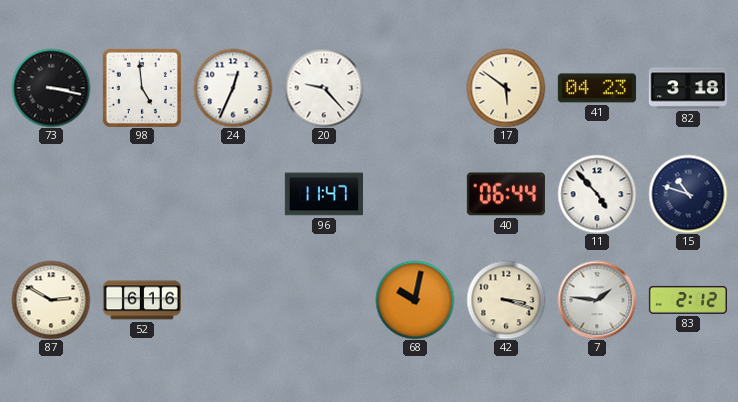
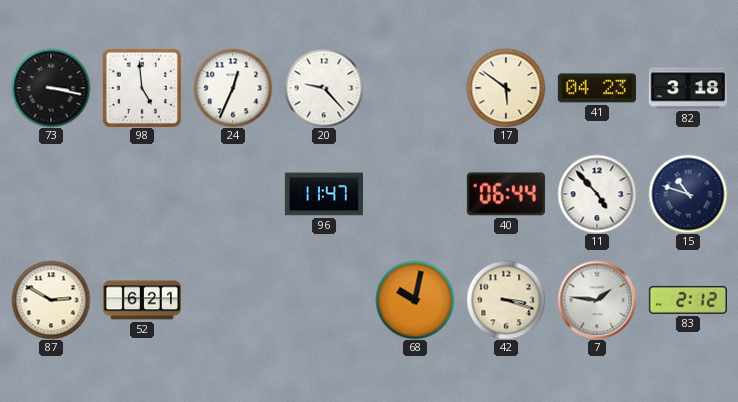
52: 6:16 -> 6:21 (142, 300)
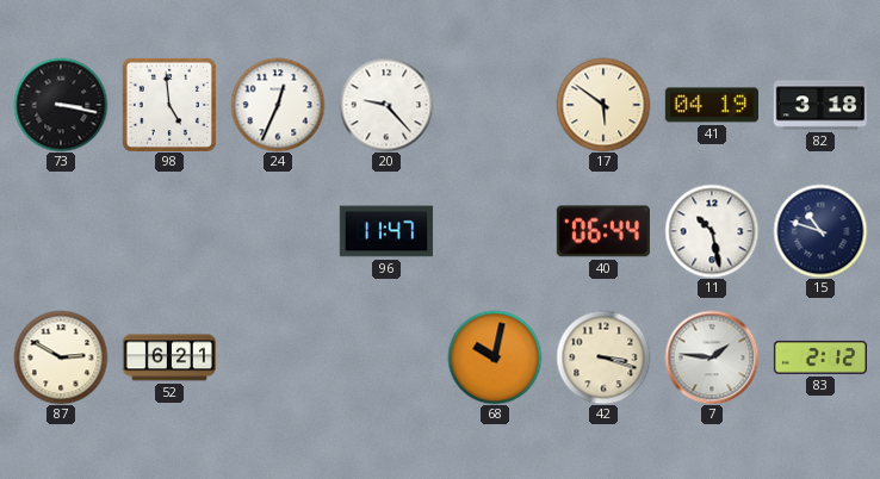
41: 04:23 -> 04:19 (712, 105)
11: 4:53 -> 10:28 (712, 231)
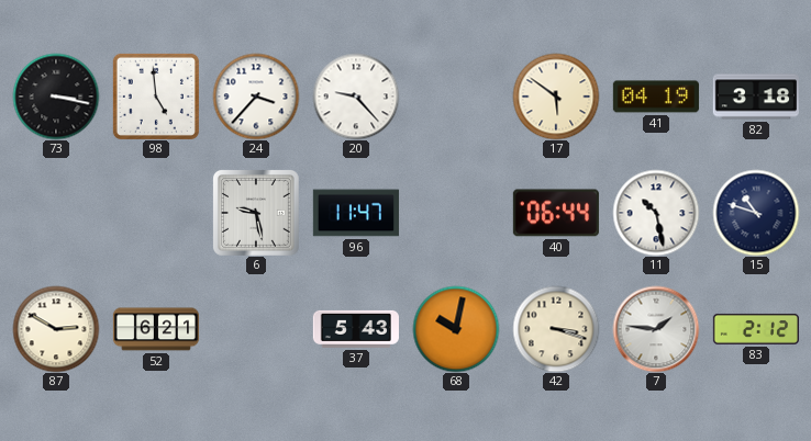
24: 12:34 -> 3:37 (256, 97)
6: none -> 9:28 (256, 213)
37: none -> 5:43 (356, 329)
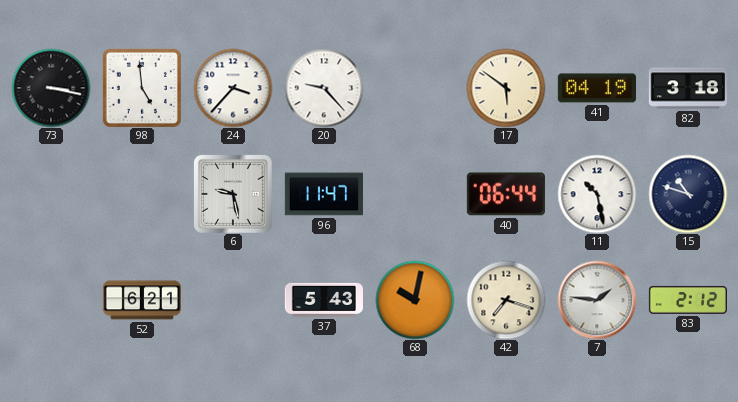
87: 2:50 -> none (56, 329)
42: 3:18 -> 7:18 (506, 300)
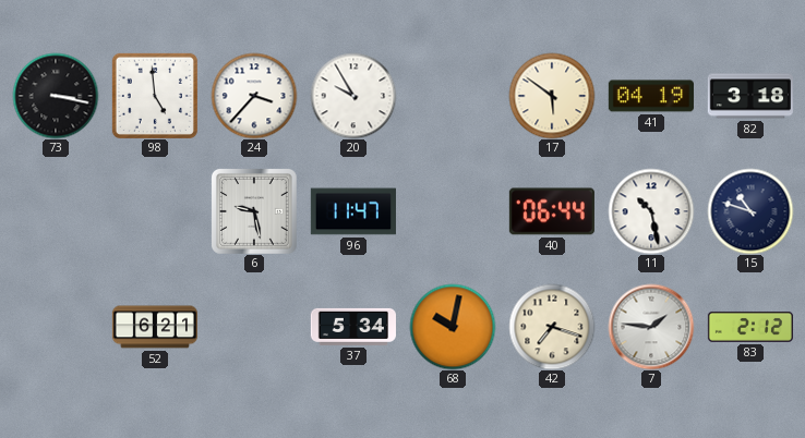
20: 9:23 -> 9:55 (353, 96)
37: 5:43 -> 5:34 (353, 327)
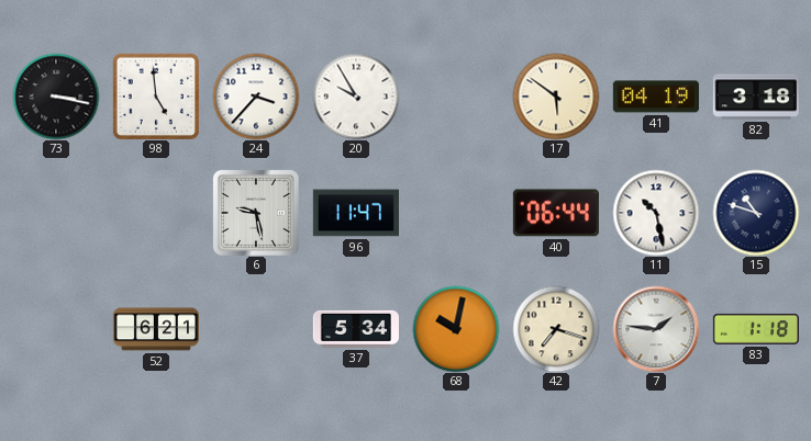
83: 2:12 -> 1:18 (756, 329)
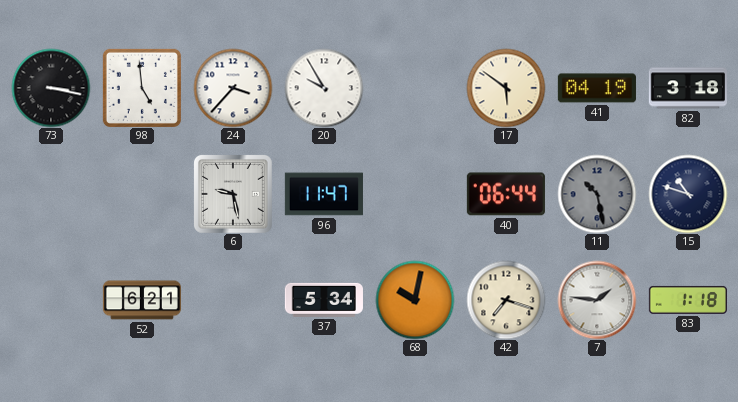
11 dial: white -> grey (597, 194)
